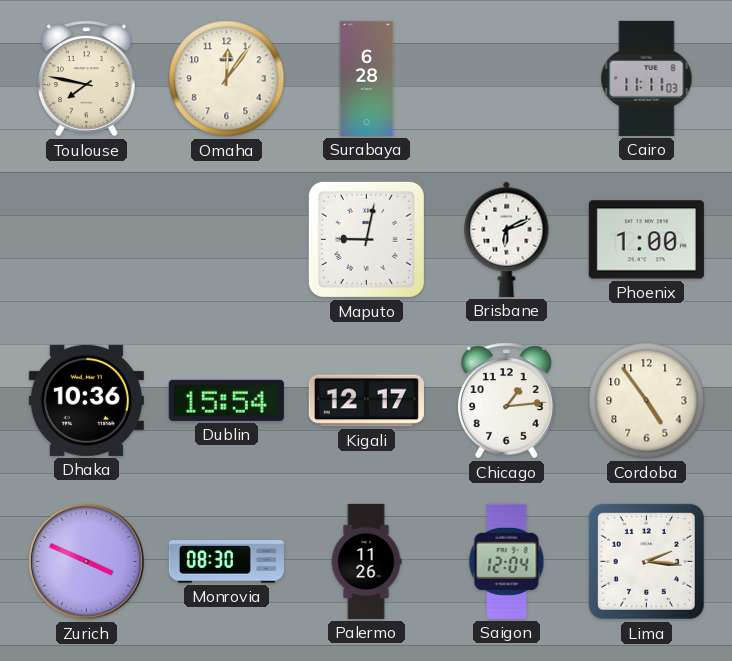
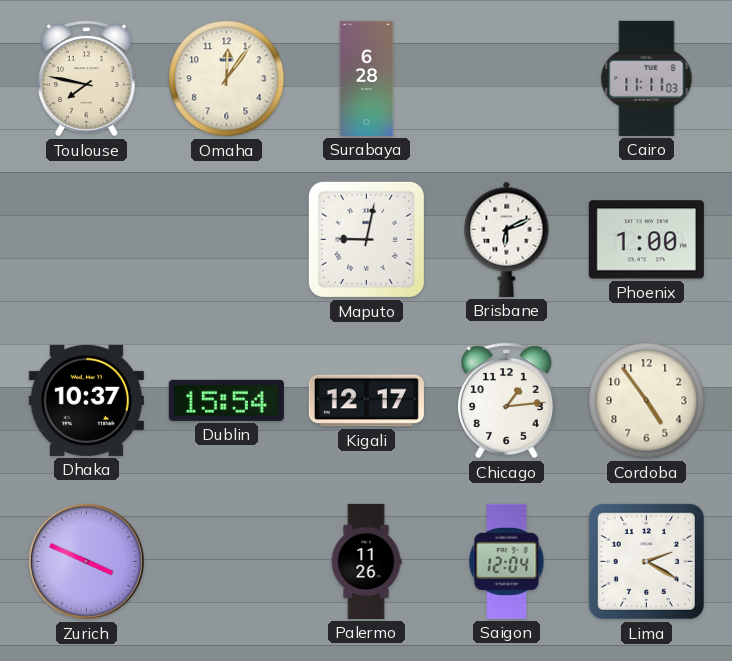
Dhaka: 10:36 -> 10:37 (86, 400)
Monrovia: 08:30 -> none (226, 562)
Lima: 2:16 -> 2:20 (646, 561)
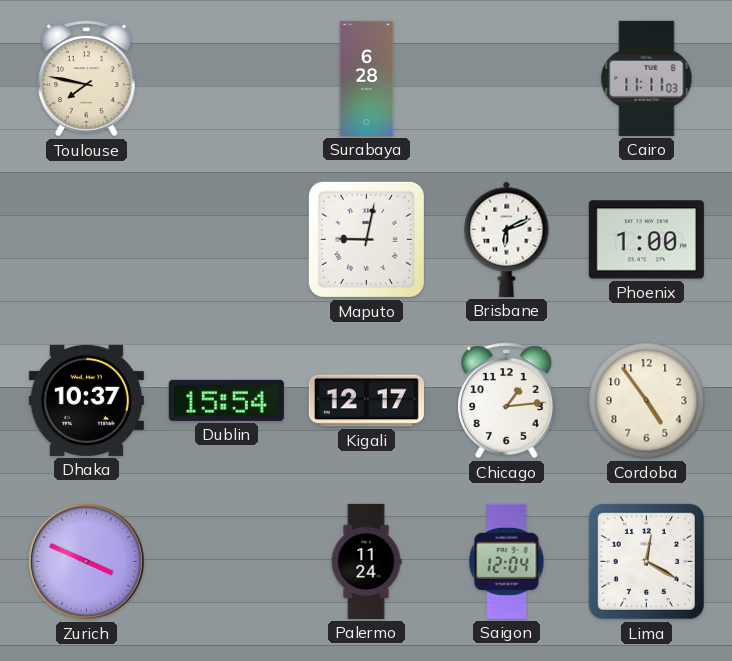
Omaha: 12:06 -> none (227, 79)
Palermo: 11:26 -> 11:24 (366, 561)
Lima: 2:20 -> 12:20 (646, 561)
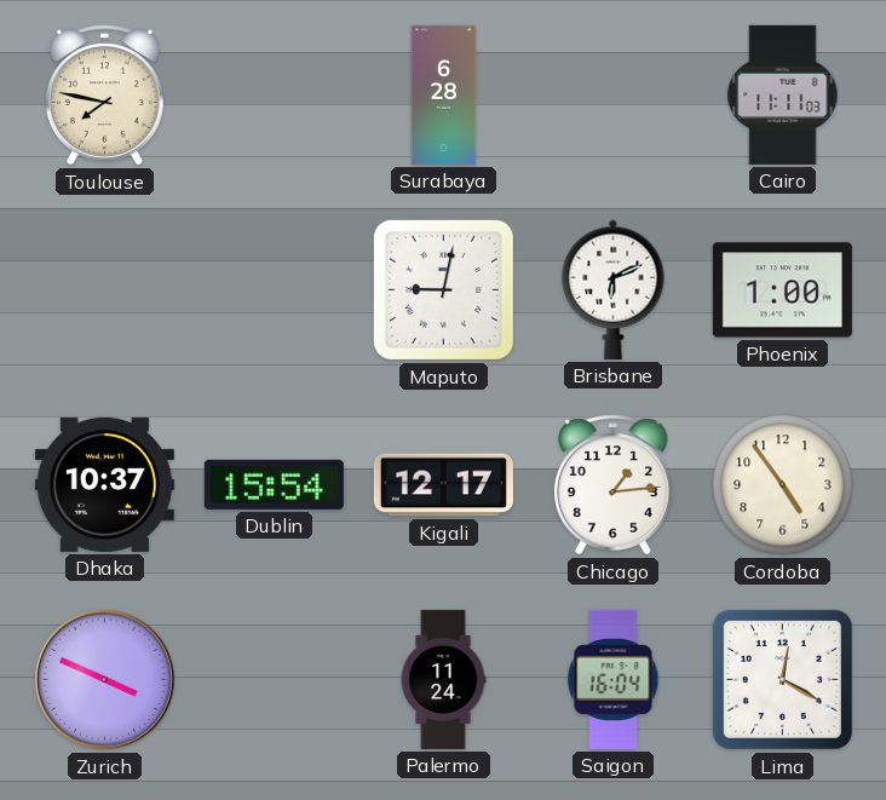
Saigon: 12:04 -> 16:04 (614, 679)
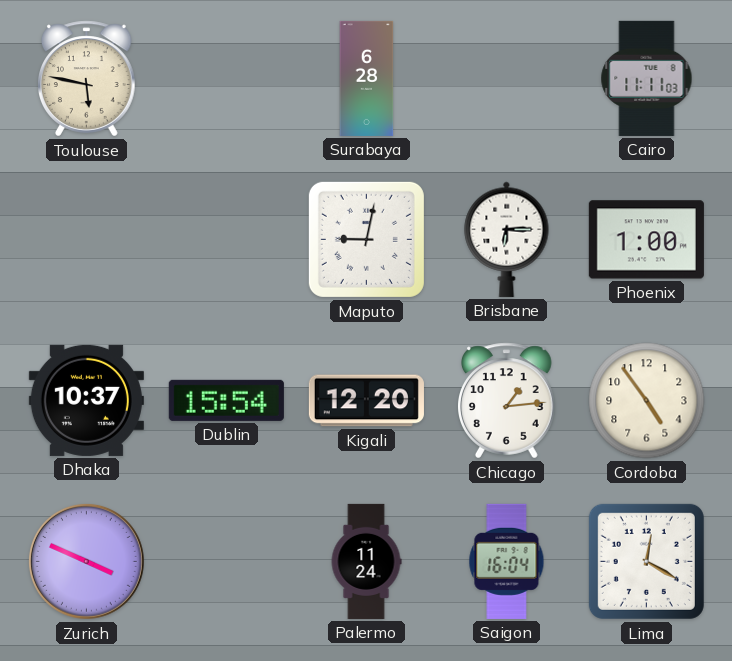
Toulouse: 7:47 -> 5:47 (87, 79)
Brisbane: 6:11 -> 6:15 (507, 239)
Kigali: 12:17 -> 12:20 (366, 401)
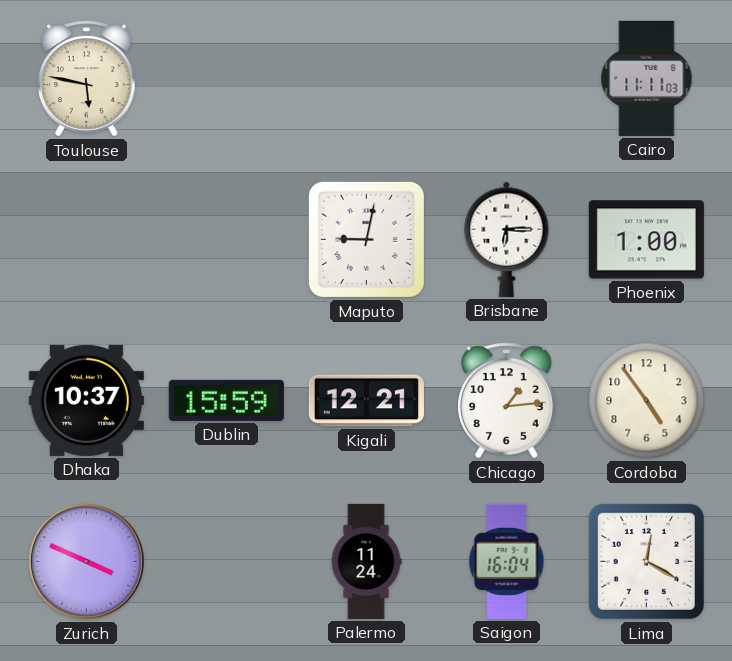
Surabaya: 6:28 -> none (367, 78)
Dublin: 15:54 -> 15:59 (226, 400)
Kigali: 12:20 -> 12:21 (366, 401)
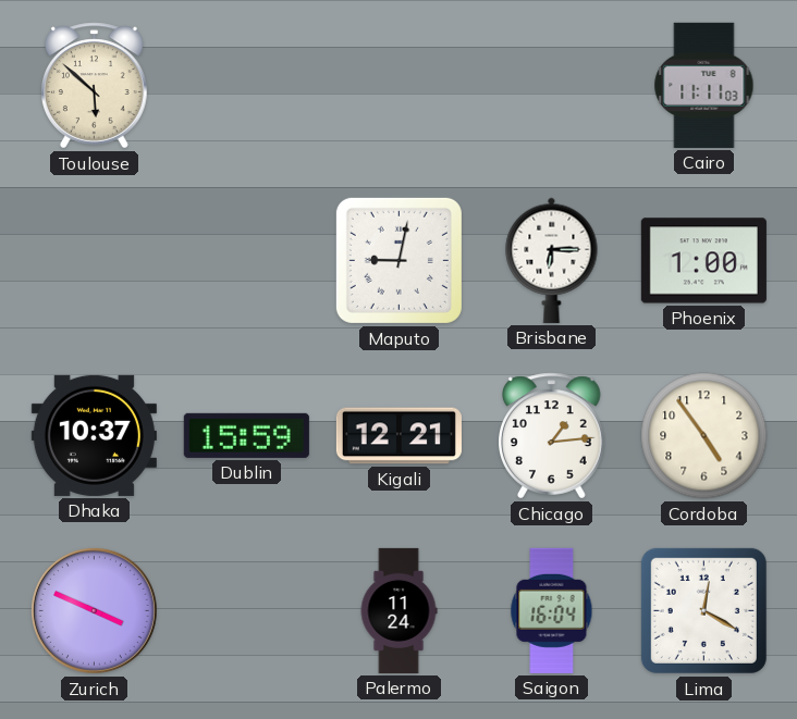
Toulouse: 5:47 -> 5:52 (95, 86)
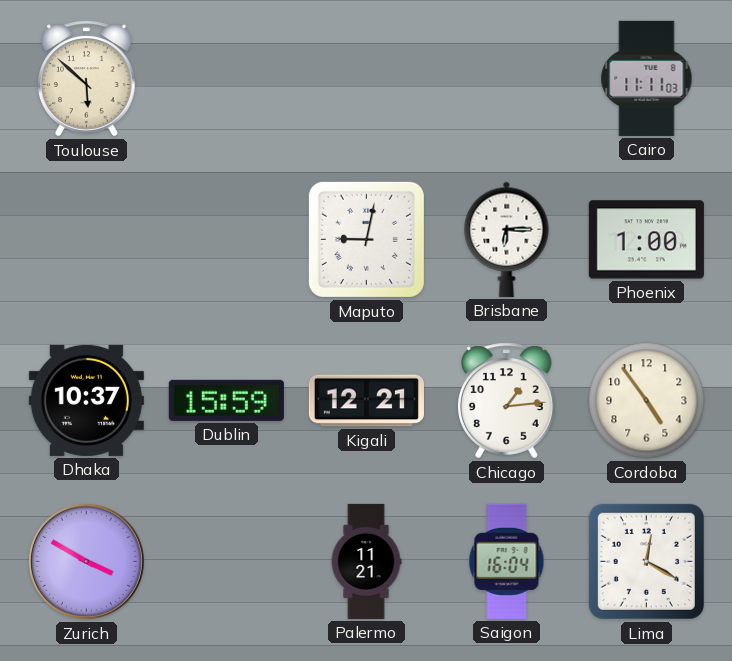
Zurich: 3:49 -> 3:50 (86, 561)
Palermo: 11:24 -> 11:21 (366, 561)
